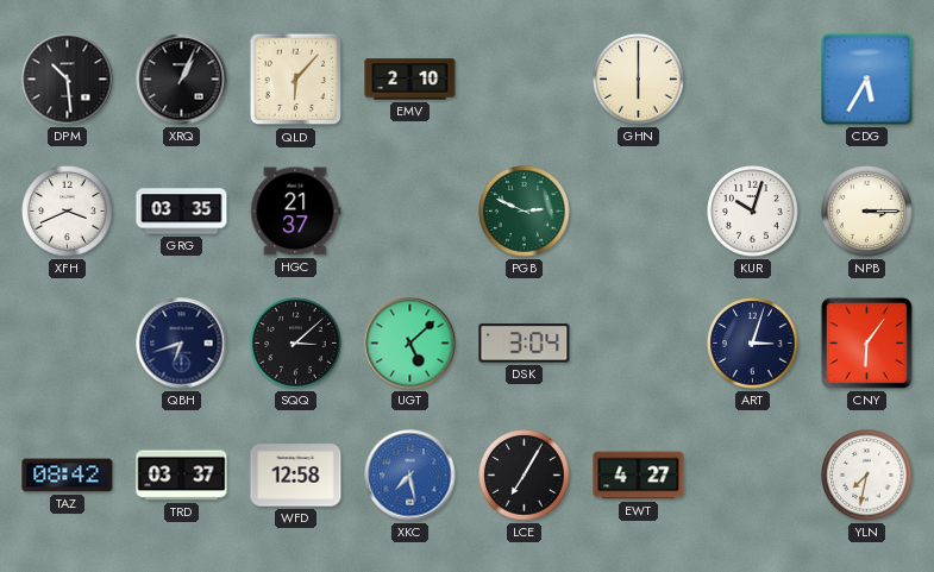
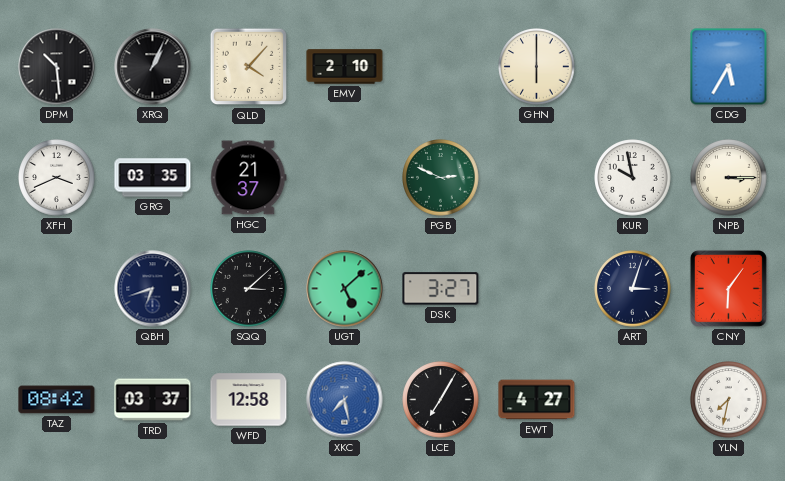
QLD: 6:07 -> 4:07 (249, 67)
KUR: 10:03 -> 9:58 (633, 178)
DSK: 3:04 -> 3:27 (441, 289)
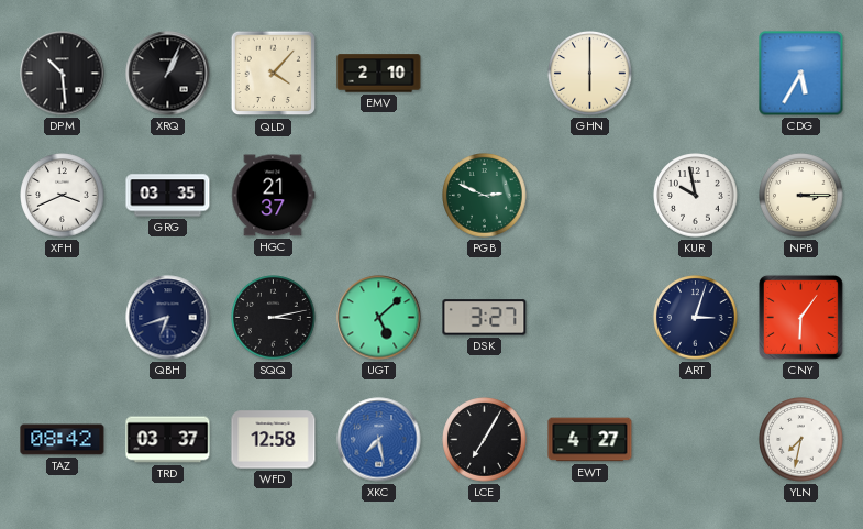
SQQ: 3:08 -> 3:13 (274, 318)
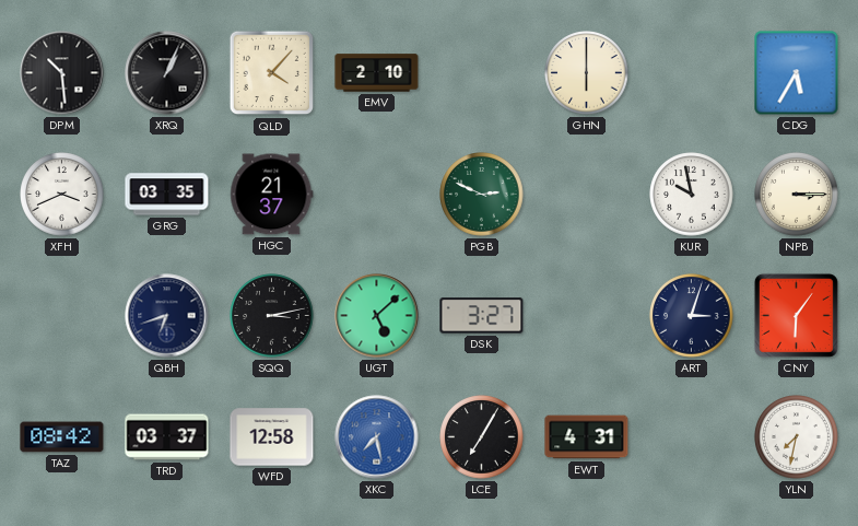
EWT: 4:27 -> 4:31 (587, 437)
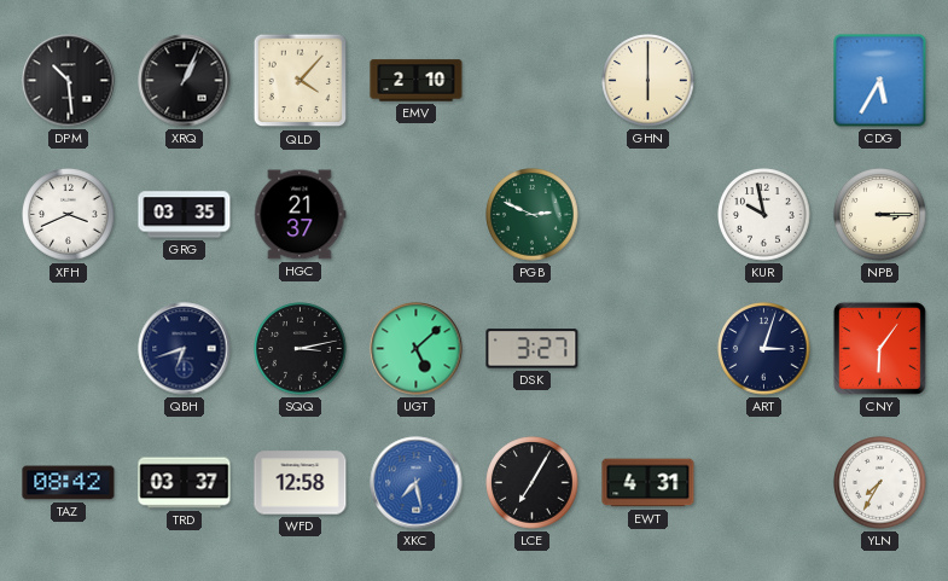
YLN: 7:32 -> 7:35 (880, 483)
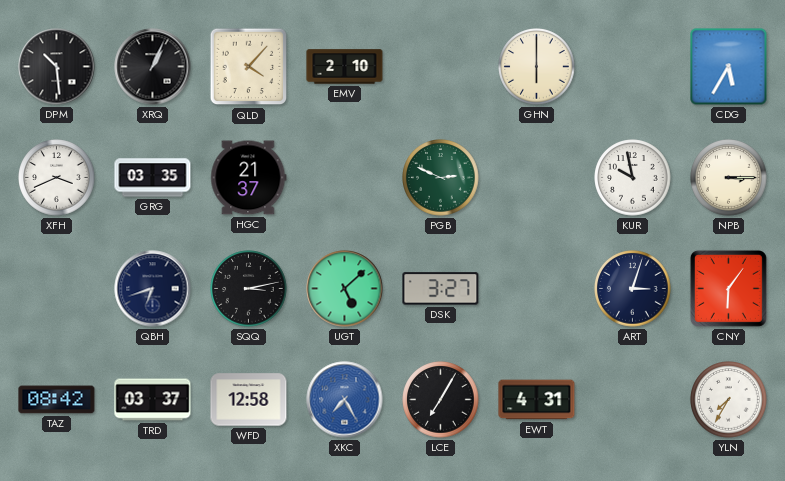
XKC: 7:28 -> 7:25 (345, 400)
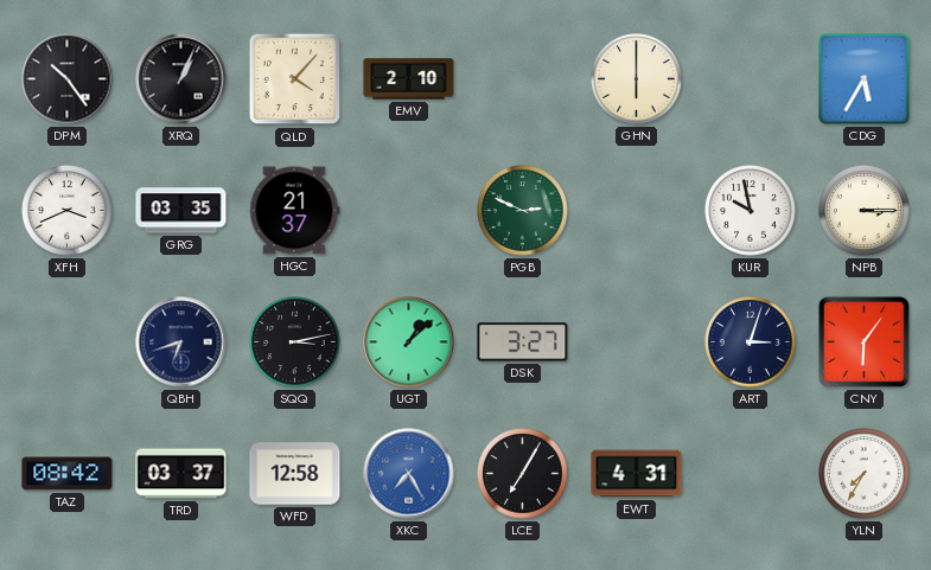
DPM: 10:29 -> 10:24 (68, 79)
UGT: 5:08 -> 1:08 (409, 342)
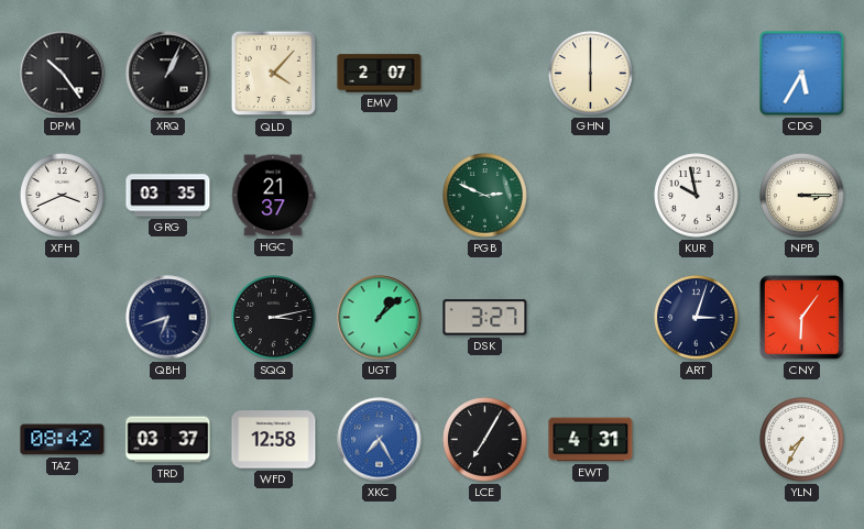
EMV: 2:10 -> 2:07 (380, 74)
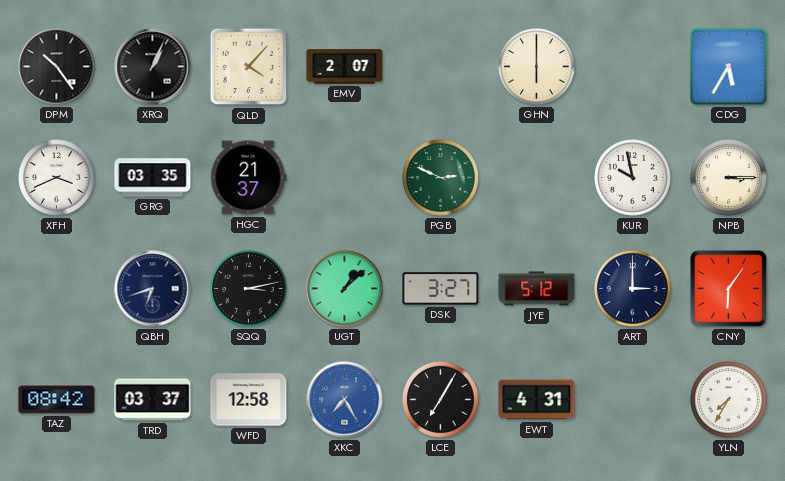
JYE: none -> 5:12 (537, 289)
ART: 3:03 -> 3:00 (633, 289)
